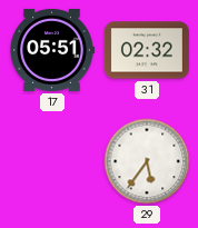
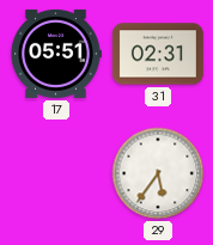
31: 02:32 -> 02:31 (158, 54)
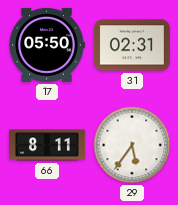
17: 05:51 -> 05:50 (47, 45)
66: none -> 8:11 (48, 145)
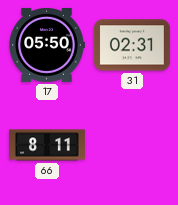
29: 5:36 -> none (132, 145)
